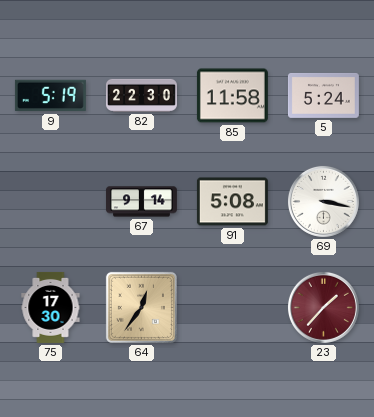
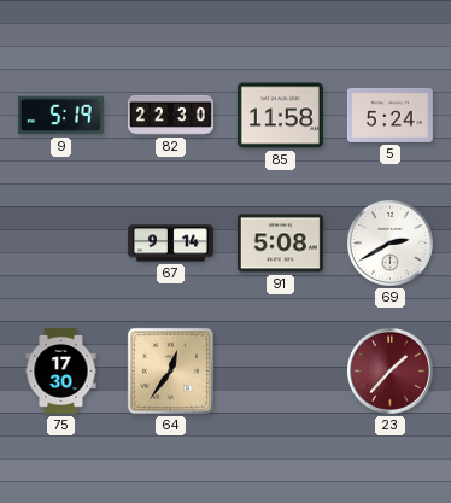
69: 3:17 -> 2:40 (389, 242)
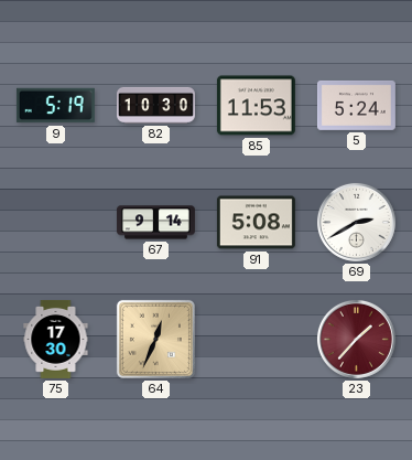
82: 22:30 -> 10:30 (155, 105)
85: 11:58 -> 11:53 (256, 106)
64: 12:36 -> 12:34 (155, 339)
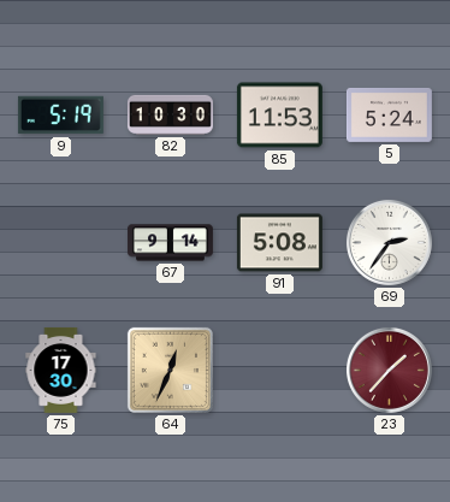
69: 2:40 -> 2:36 (389, 242)
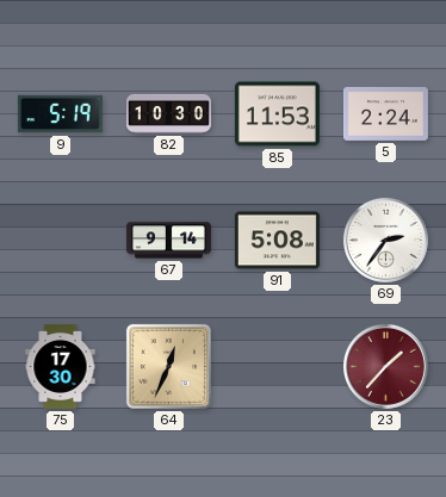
5: 5:24 -> 2:24 (385, 113)
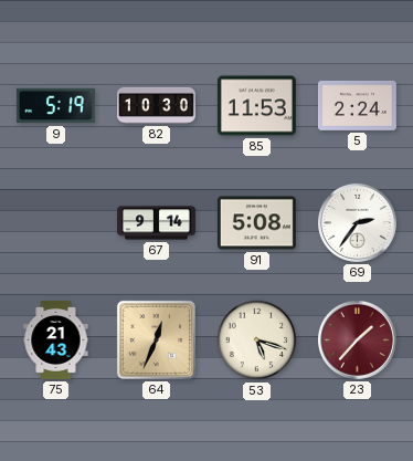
75: 17:30 -> 21:43 (56, 339)
53: none -> 5:18 (257, 340)
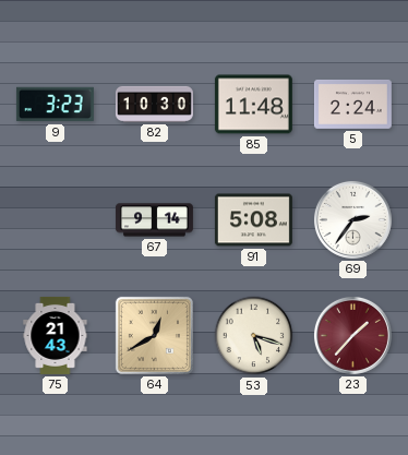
9: 5:19 -> 3:23 (55, 105)
85: 11:53 -> 11:48 (253, 105)
64: 12:34 -> 12:40 (154, 335)
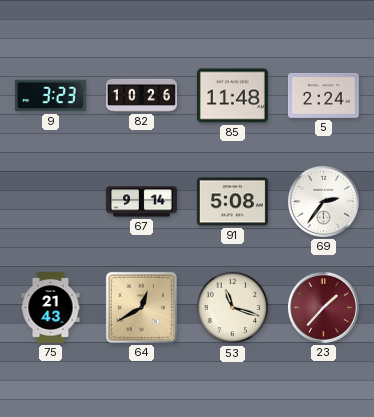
82: 10:30 -> 10:26 (141, 95)
53: 5:18 -> 11:18 (233, 308)
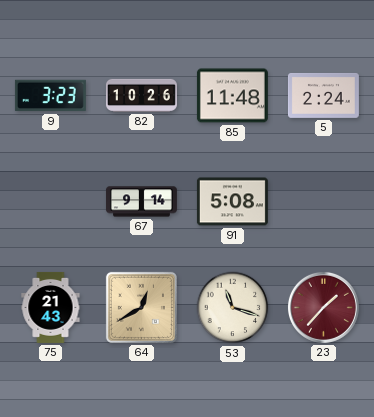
69: 2:36 -> none (323, 201)
